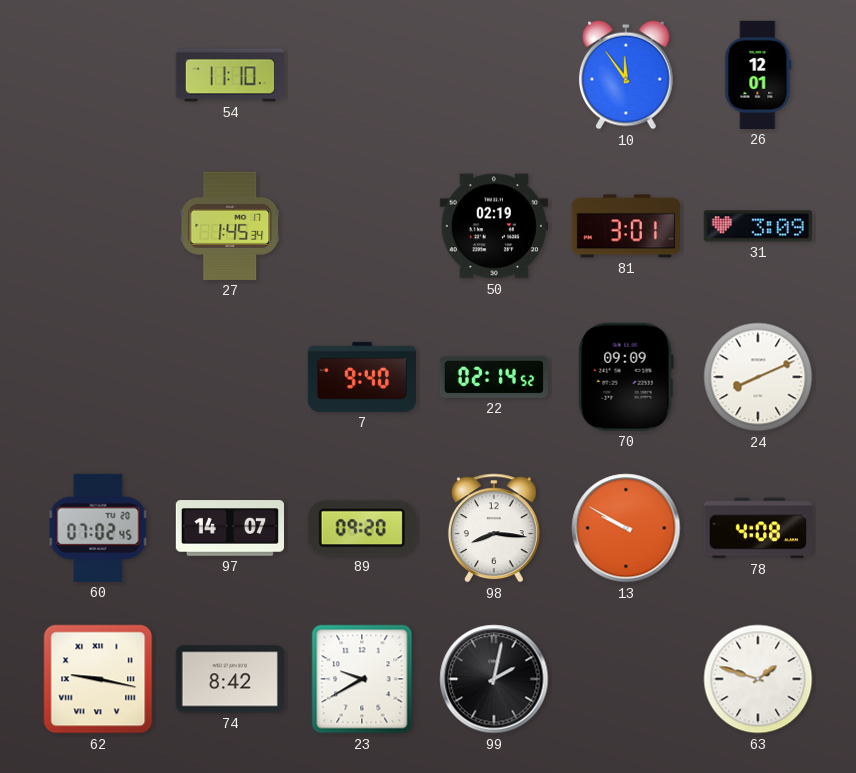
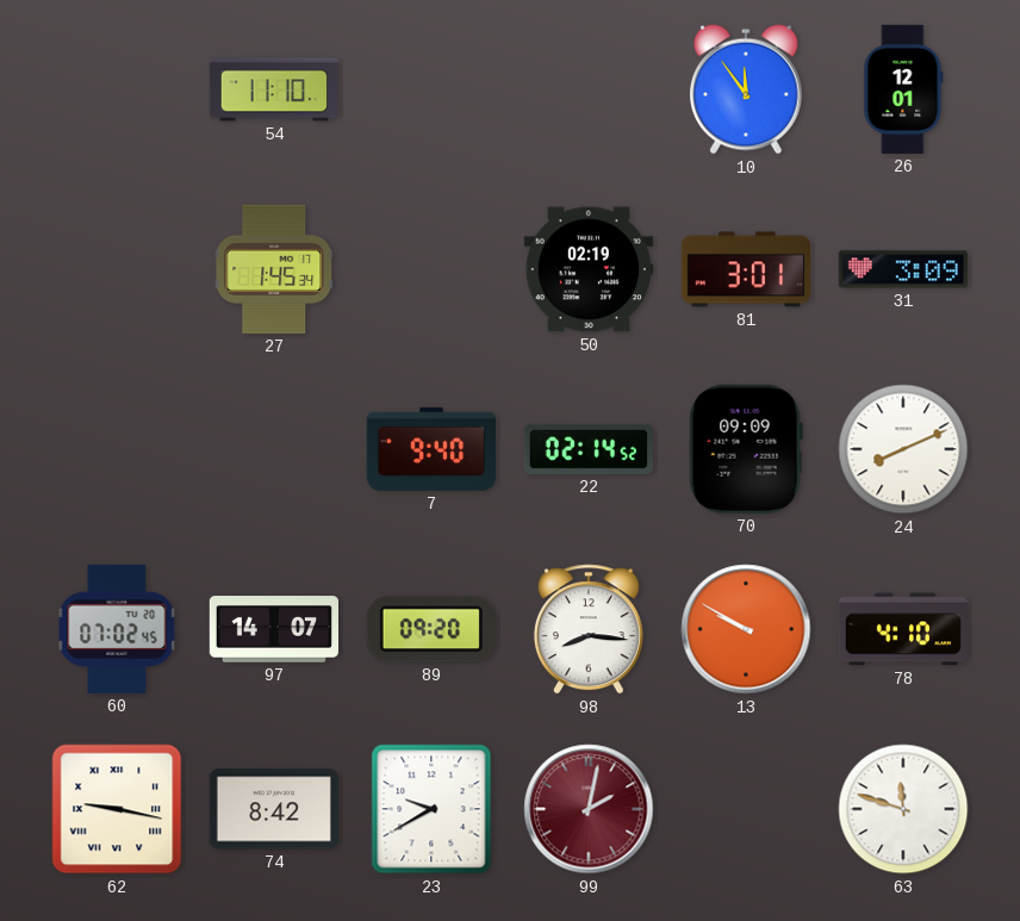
78: 4:08 -> 4:10 (903, 629)
99 dial: black -> burgundy (589, 809)
63: 1:48 -> 11:48 (903, 809)
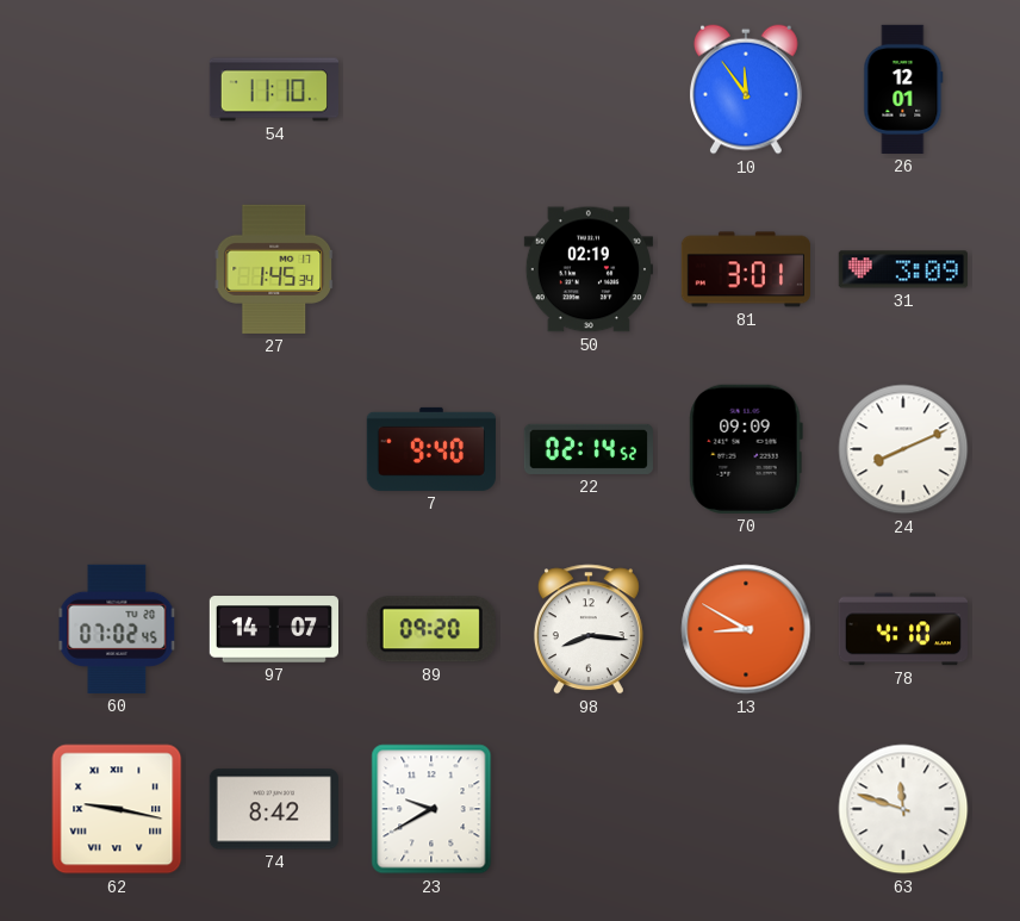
13: 9:50 -> 8:50 (746, 629)
99: 2:02 -> none (589, 809)
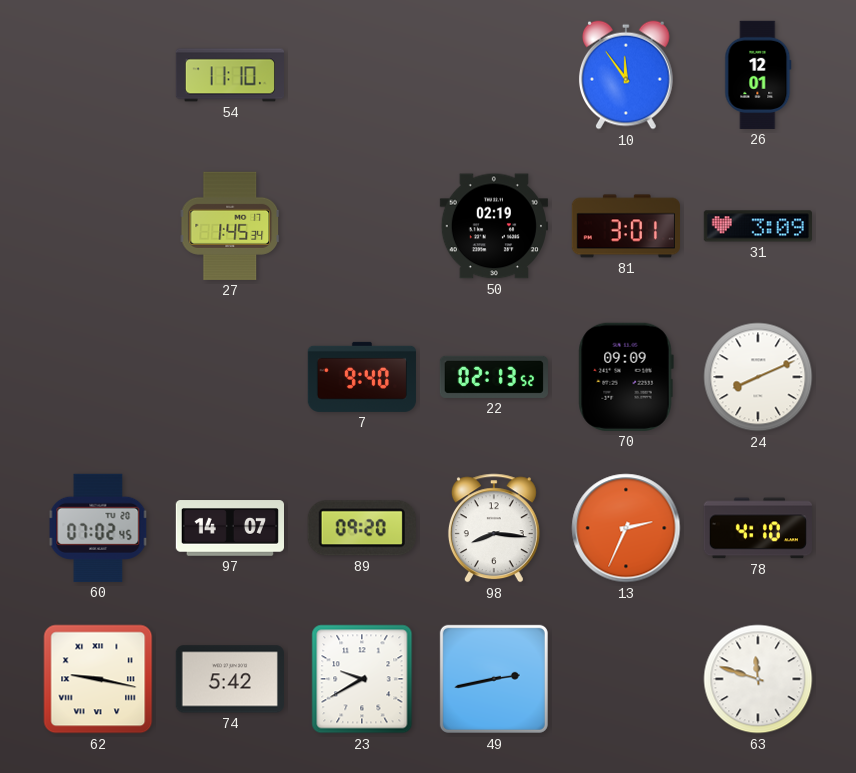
22: 02:14 -> 02:13 (494, 377)
13: 8:50 -> 2:34 (626, 528)
74: 8:42 -> 5:42 (230, 679)
49: none -> 2:43 (494, 679)
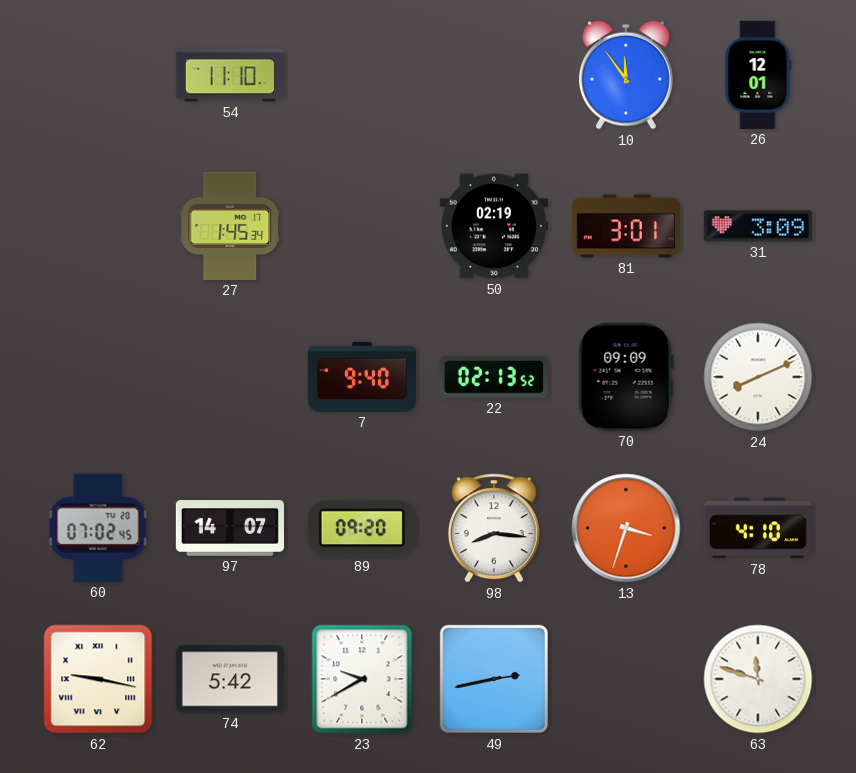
13: 2:34 -> 3:33 (626, 528)
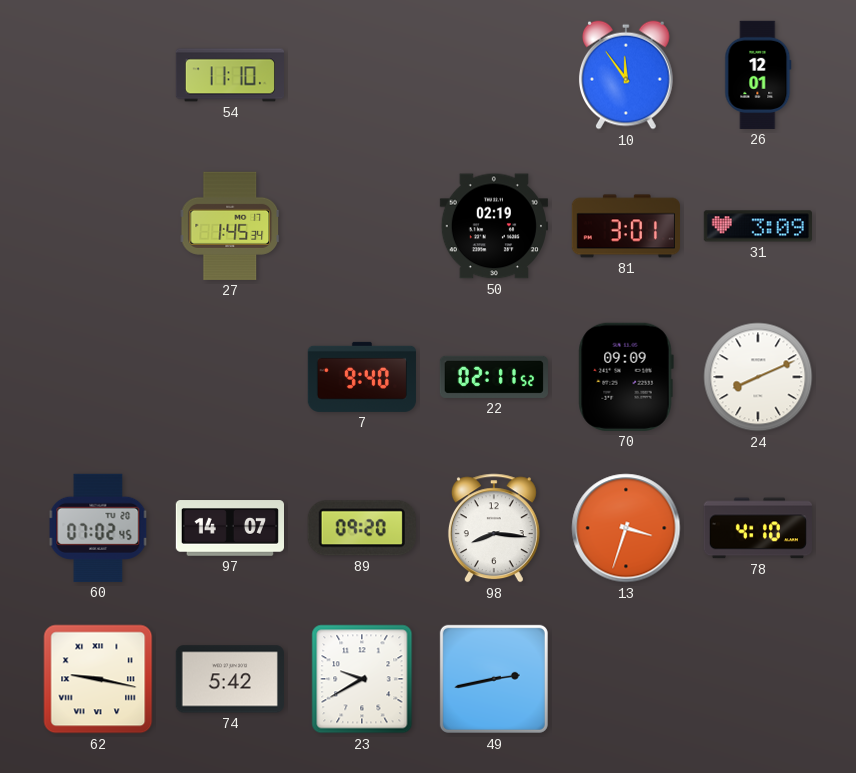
22: 02:13 -> 02:11 (494, 377)
63: 11:48 -> none (758, 679)
